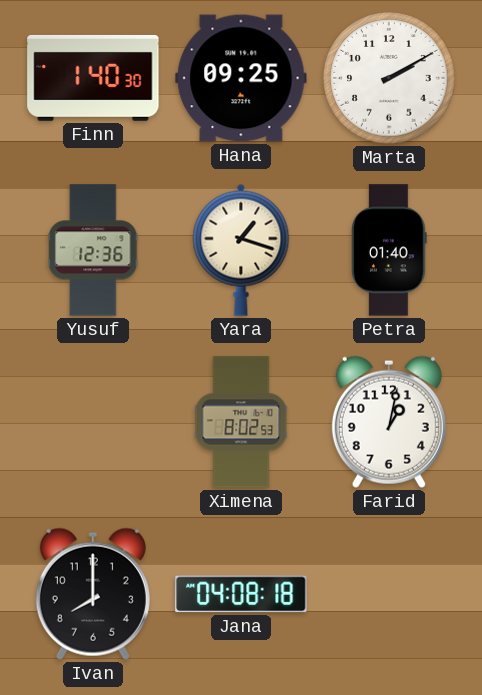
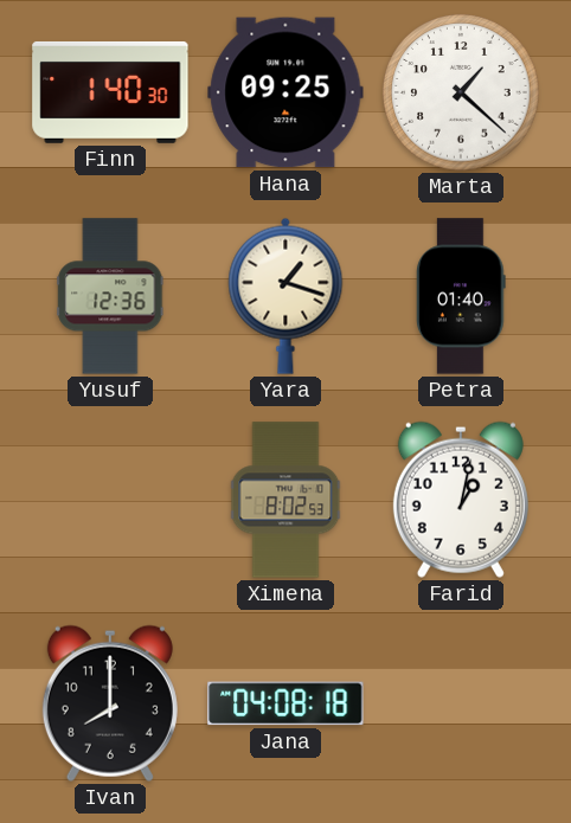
Marta: 2:10 -> 1:22 (461, 92)
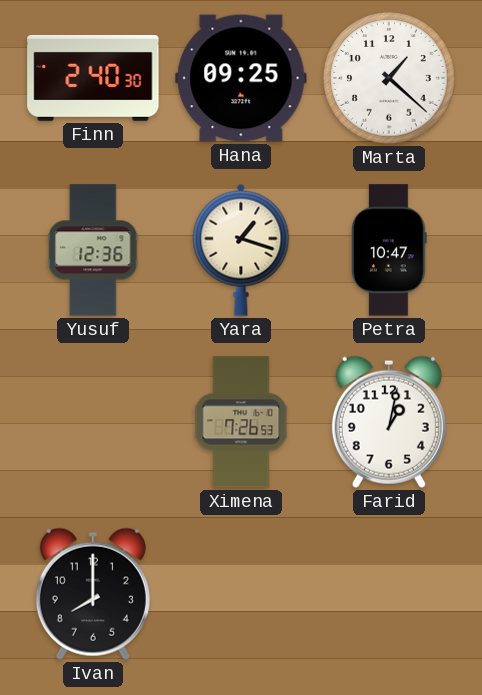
Finn: 1:40 -> 2:40 (93, 78)
Petra: 01:40 -> 10:47 (389, 250)
Ximena: 8:02 -> 7:26 (241, 422)
Jana: 04:08 -> none (285, 703)
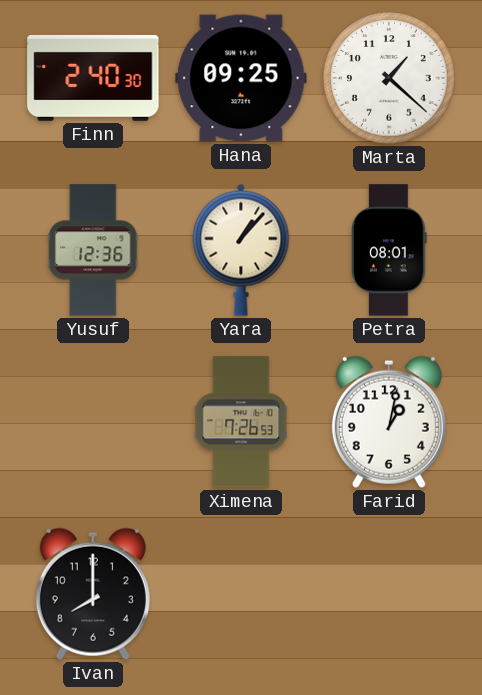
Yara: 1:18 -> 1:07 (241, 250)
Petra: 10:47 -> 08:01 (389, 250)
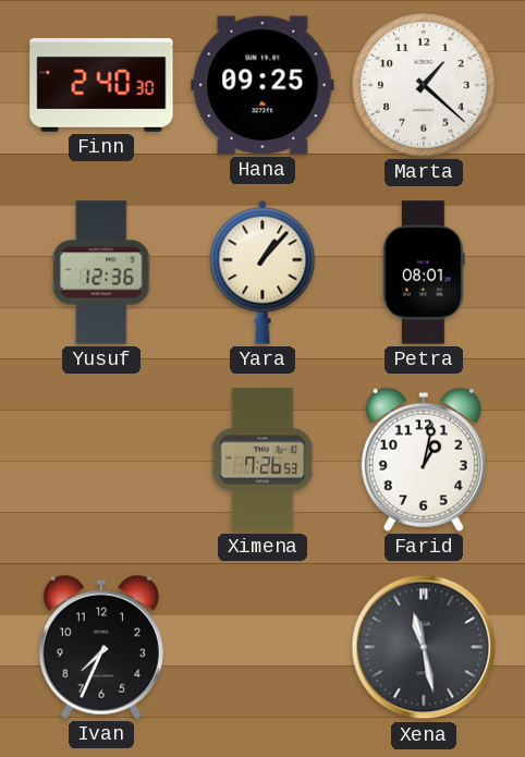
Ivan: 8:00 -> 7:34 (101, 647)
Xena: none -> 11:28 (424, 647)
